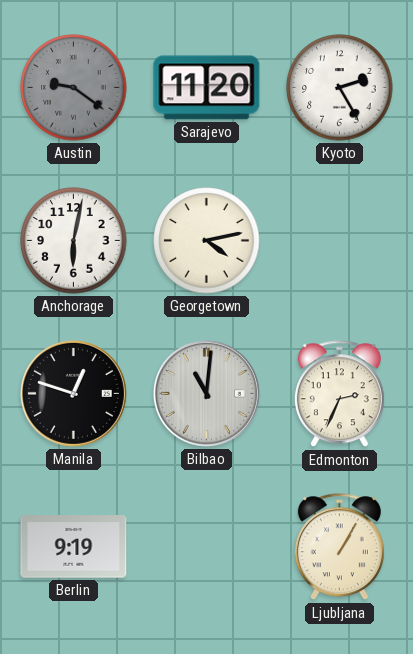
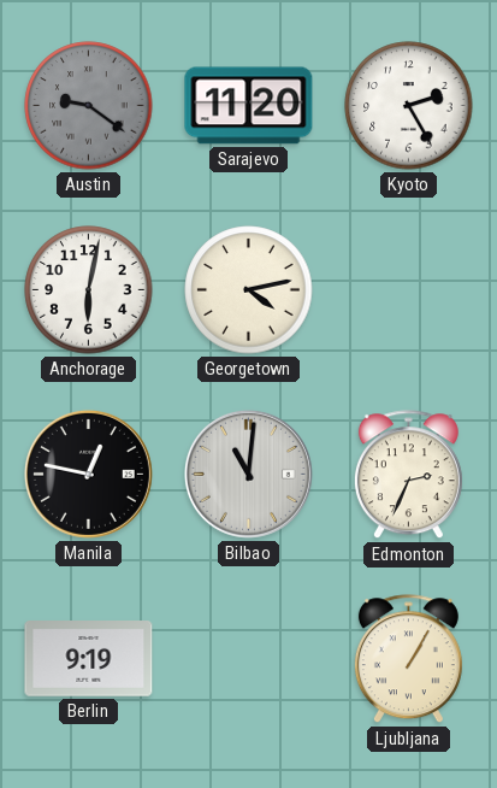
Manila: 12:48 -> 12:47 (88, 474)
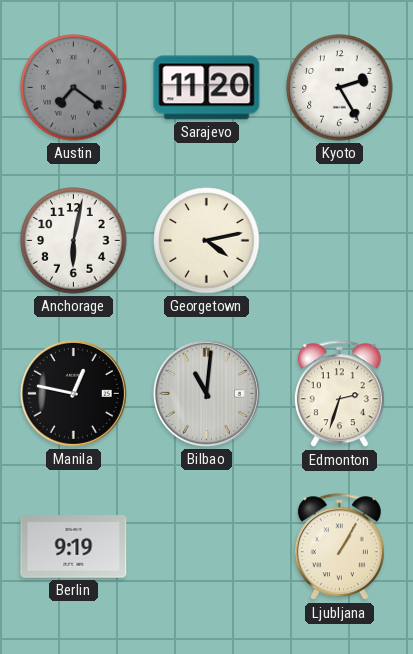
Austin: 9:21 -> 7:21 (74, 88)
Edmonton: 2:34 -> 2:33 (339, 394)
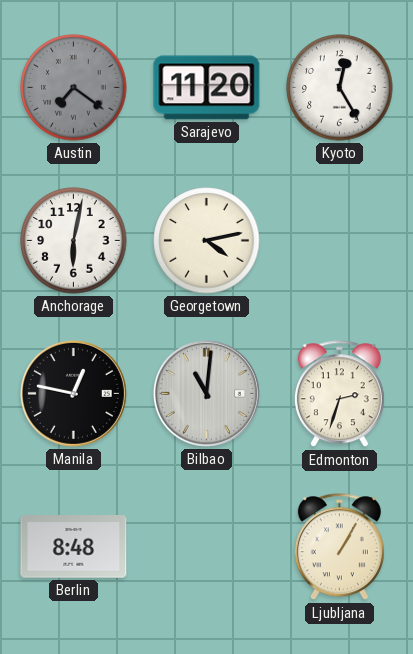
Kyoto: 2:25 -> 12:25 (340, 88)
Berlin: 9:19 -> 8:48 (74, 547)
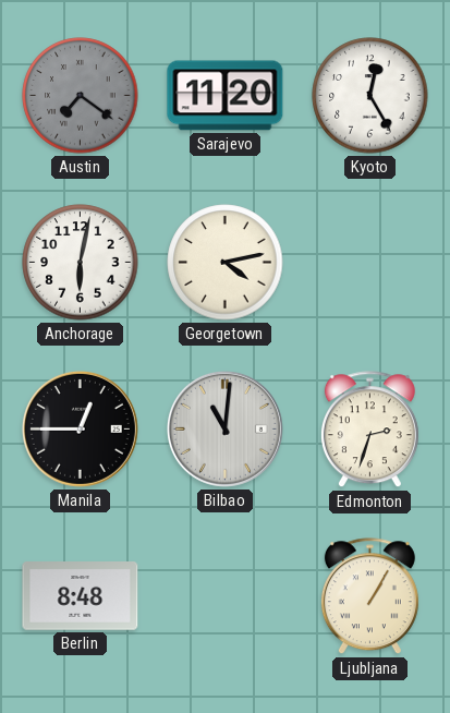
Manila: 12:47 -> 12:45 (80, 428)
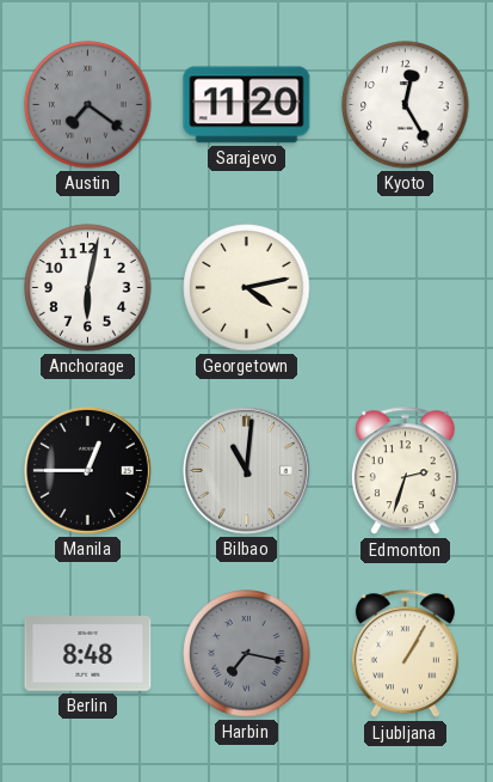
Harbin: none -> 7:17 (247, 654)
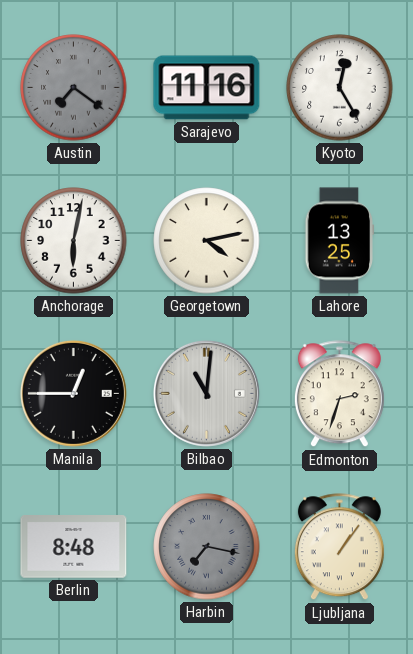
Sarajevo: 11:20 -> 11:16 (207, 88)
Lahore: none -> 13:25 (340, 241)
Ljubljana: 1:05 -> 1:06 (339, 547)
